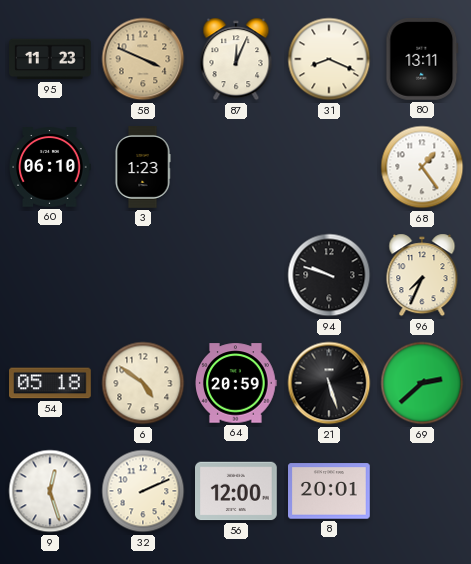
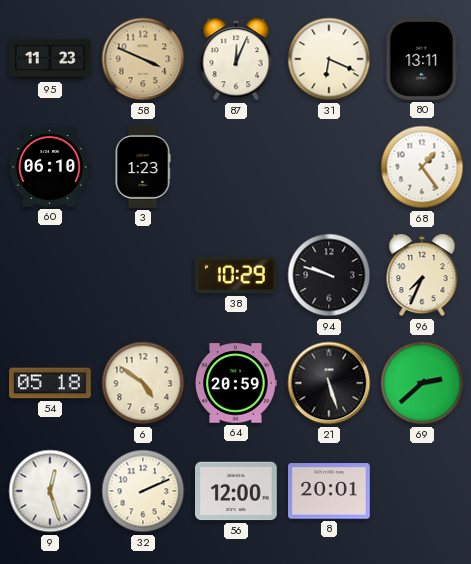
31: 8:19 -> 6:19 (329, 59)
38: none -> 10:29 (236, 275)
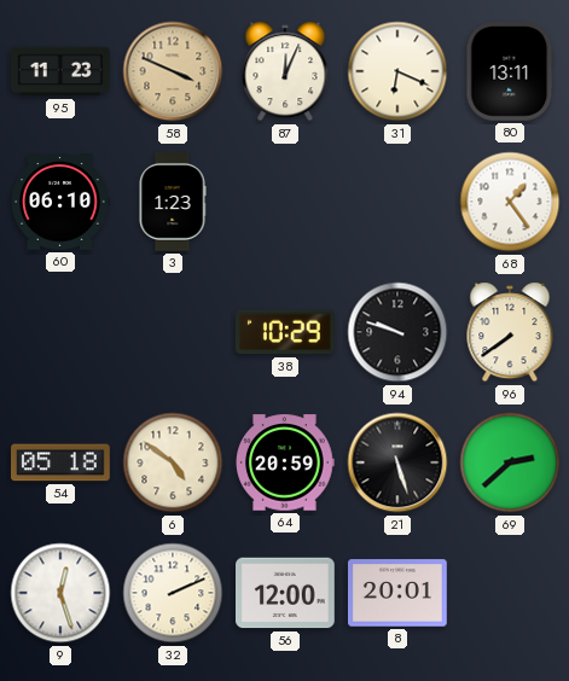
96: 7:34 -> 7:39 (510, 332)
